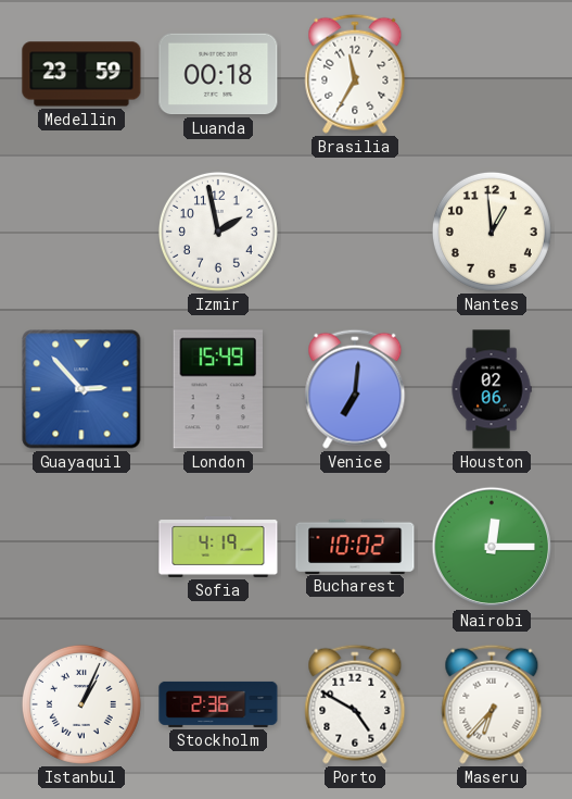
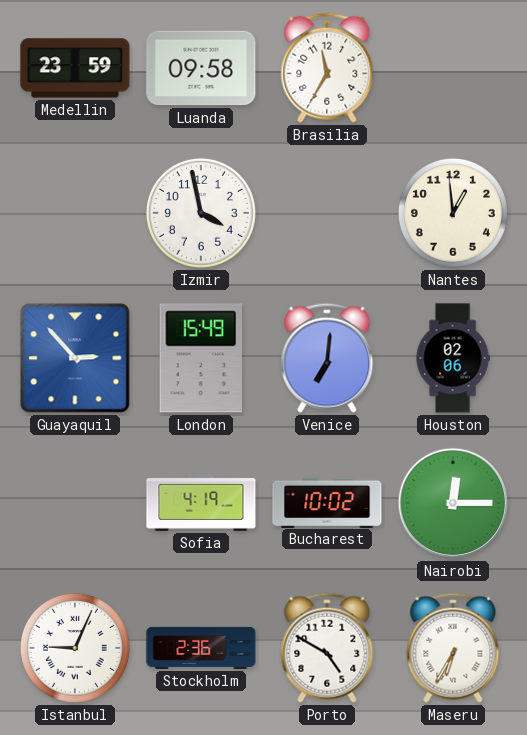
Luanda: 00:18 -> 09:58 (201, 68)
Izmir: 1:58 -> 3:58 (201, 213)
Istanbul: 1:04 -> 9:04 (75, 648)
Maseru: 6:37 -> 6:35 (453, 648)
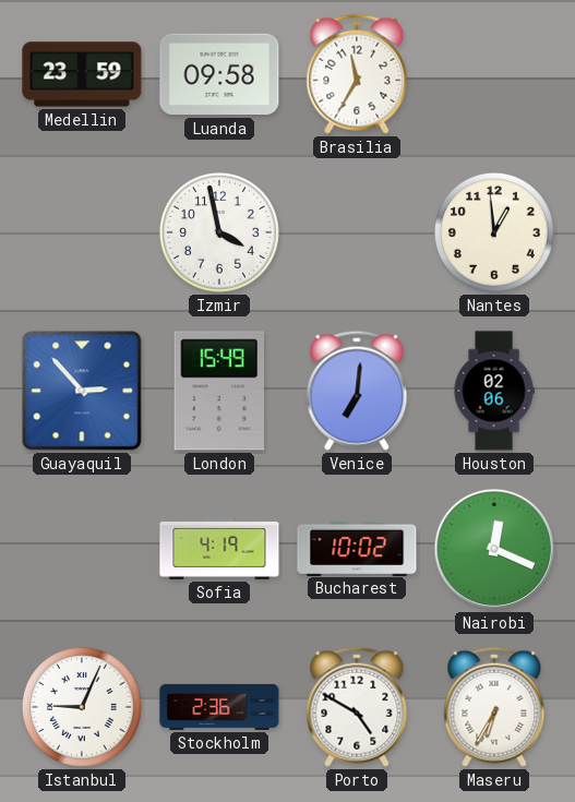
Nairobi: 12:15 -> 12:19 (494, 549)
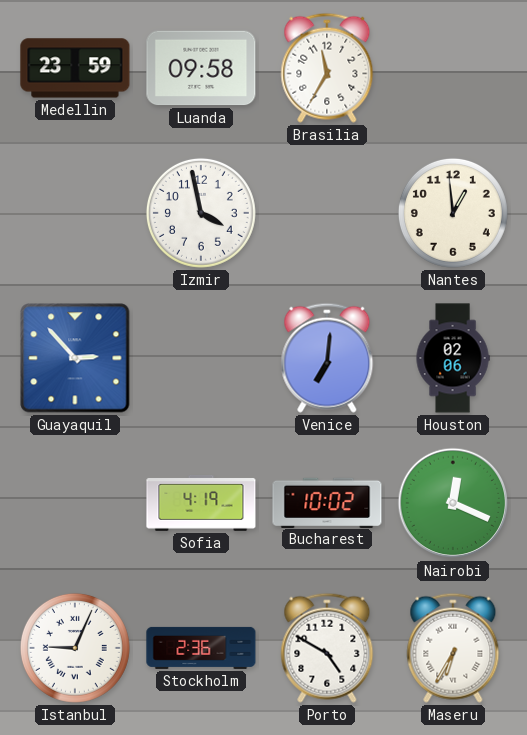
London: 15:49 -> none (218, 391)
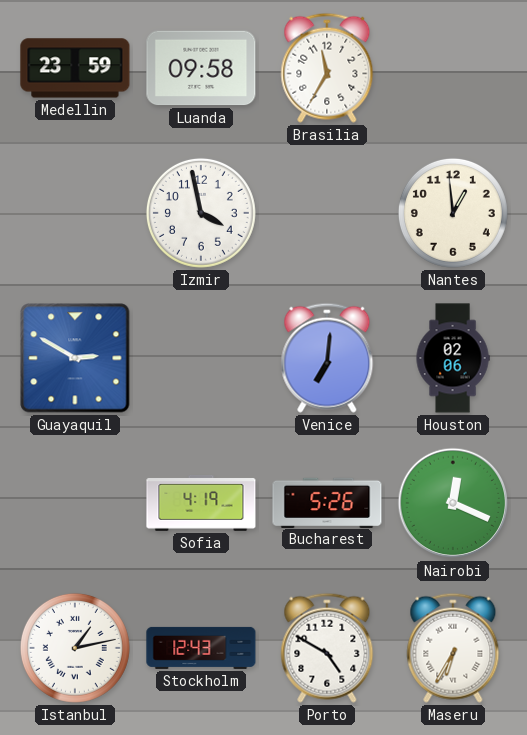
Guayaquil: 2:53 -> 2:50 (75, 358)
Bucharest: 10:02 -> 5:26 (327, 502)
Istanbul: 9:04 -> 1:13 (75, 648)
Stockholm: 2:36 -> 12:43 (201, 648)
